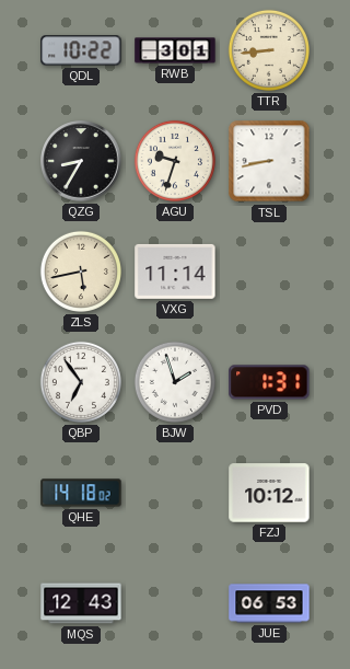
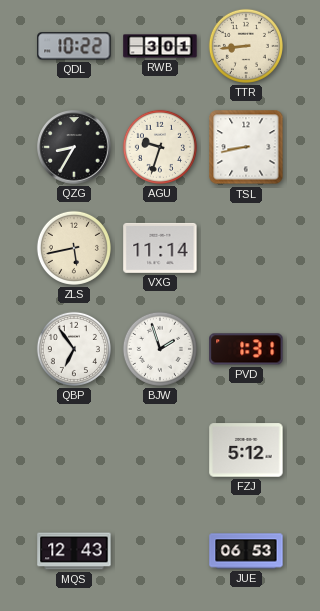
QHE: 14:18 -> none (81, 493)
FZJ: 10:12 -> 5:12 (246, 450)
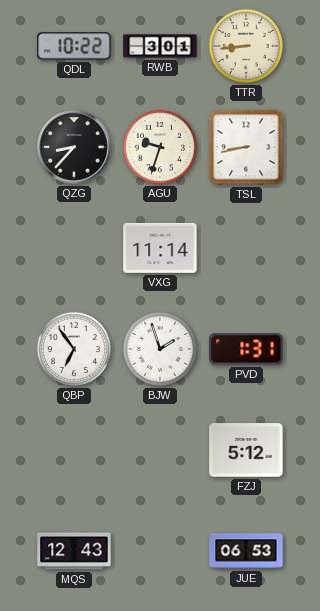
QZG: 8:35 -> 8:37 (74, 147)
ZLS: 5:43 -> none (74, 248)
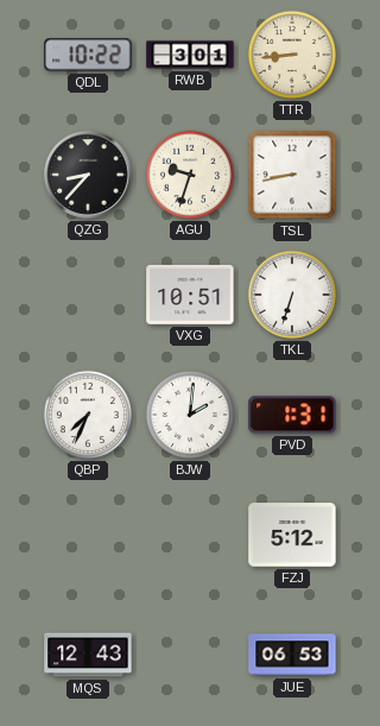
VXG: 11:14 -> 10:51 (190, 295)
TKL: none -> 6:33 (292, 295)
QBP: 6:54 -> 7:34 (88, 415)
BJW: 1:57 -> 2:01 (190, 415)
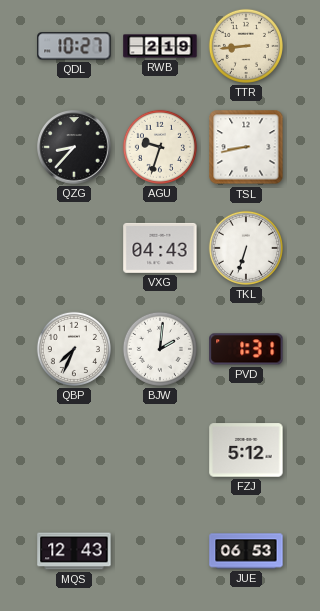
QDL: 10:22 -> 10:27 (74, 46)
RWB: 3:01 -> 2:19 (160, 46)
VXG: 10:51 -> 04:43 (160, 248)
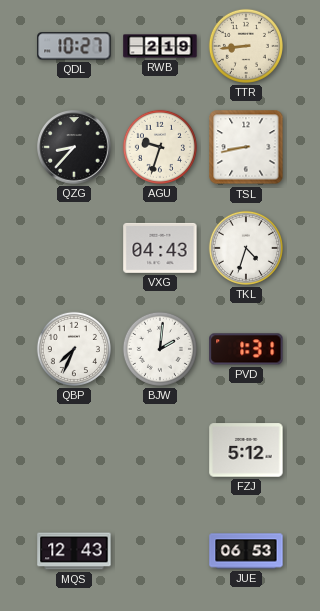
TKL: 6:33 -> 4:33 (246, 248)
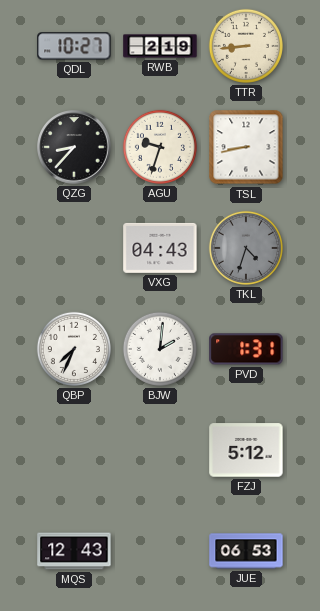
TKL dial: white -> grey (246, 248)
